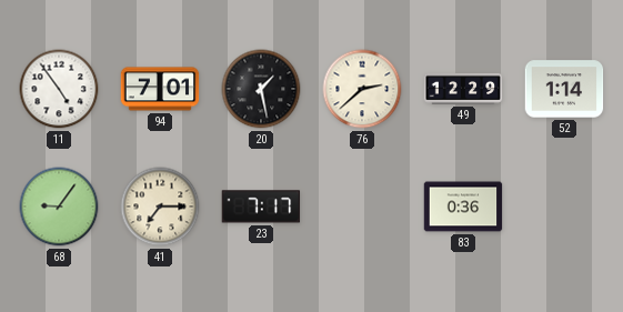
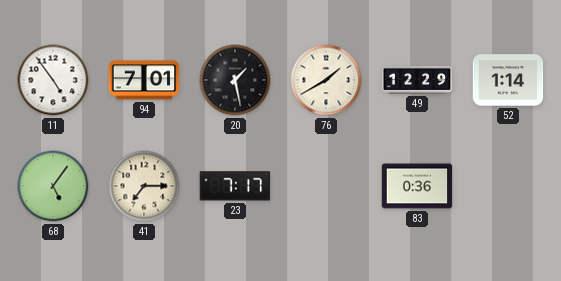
76: 2:38 -> 1:40 (326, 80)
68: 9:06 -> 5:06 (53, 186)
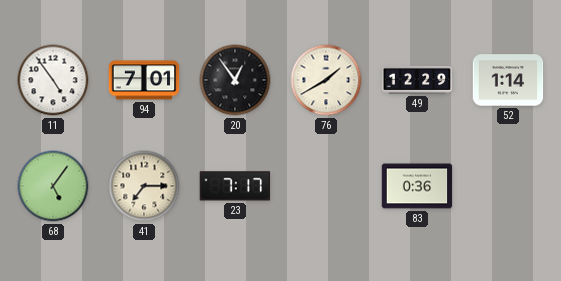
20: 1:28 -> 12:54 (235, 80)
